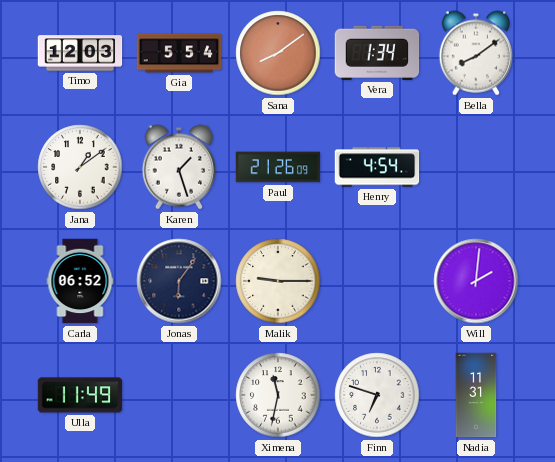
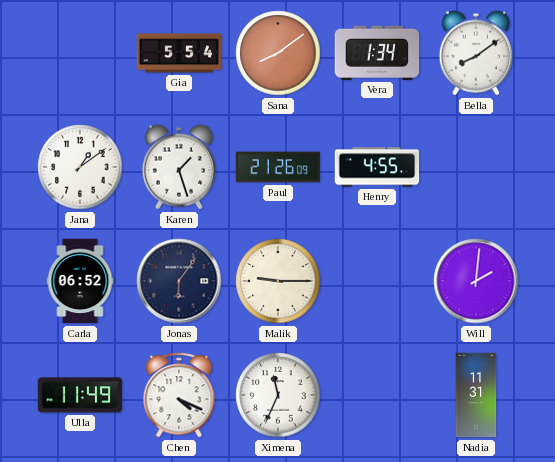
Timo: 12:03 -> none (80, 53)
Henry: 4:54 -> 4:55 (377, 167)
Chen: none -> 4:19 (179, 395)
Ximena: 11:32 -> 11:34 (278, 395)
Finn: 6:48 -> none (377, 395)
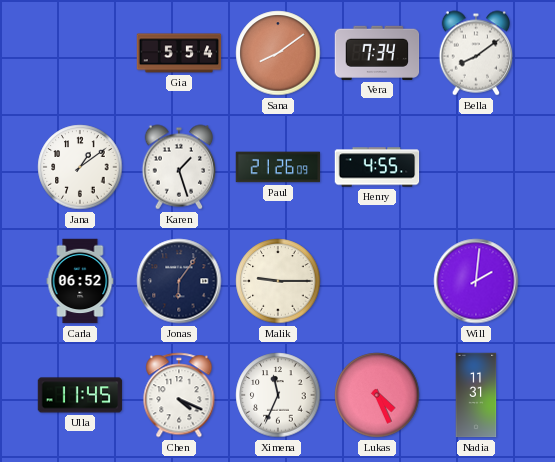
Vera: 1:34 -> 7:34 (377, 53)
Ulla: 11:49 -> 11:45 (80, 395)
Lukas: none -> 4:26 (377, 395)
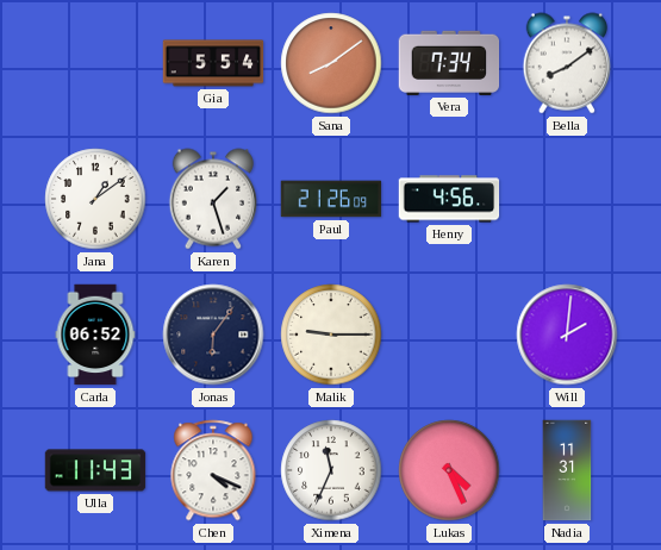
Henry: 4:55 -> 4:56 (449, 199)
Ulla: 11:45 -> 11:43 (95, 470)
